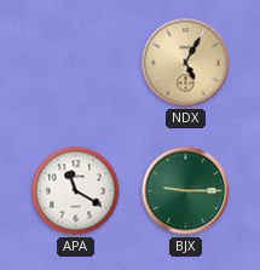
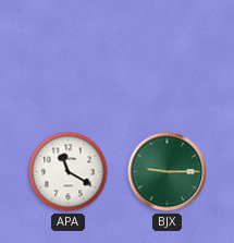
NDX: 5:05 -> none (186, 63)
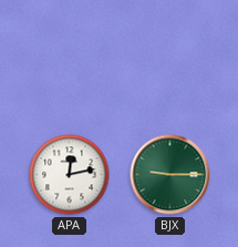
APA: 11:20 -> 12:13 (70, 175)
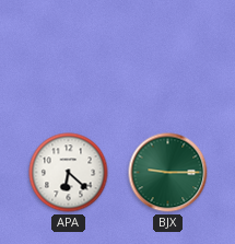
APA: 12:13 -> 6:22 (69, 173)
